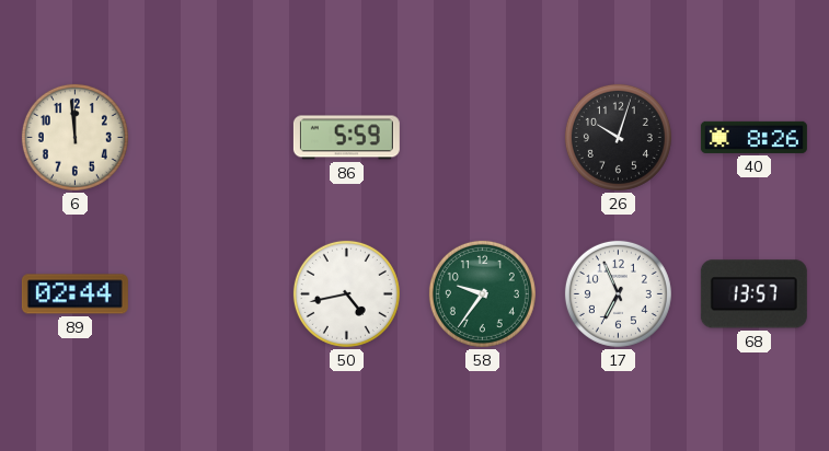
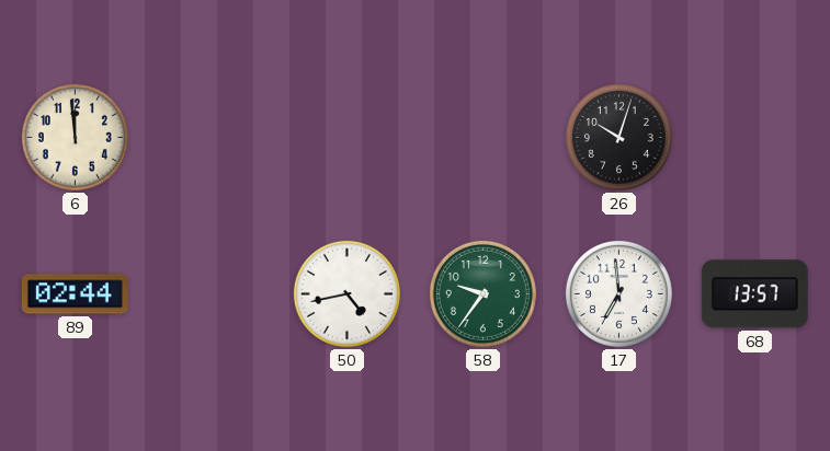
86: 5:59 -> none (346, 138)
40: 8:26 -> none (753, 137)
17: 6:56 -> 6:59 (618, 293)
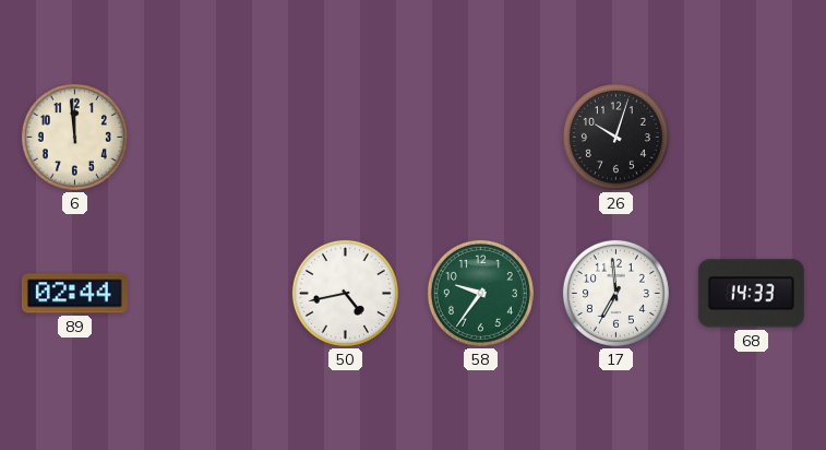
68: 13:57 -> 14:33 (751, 294)
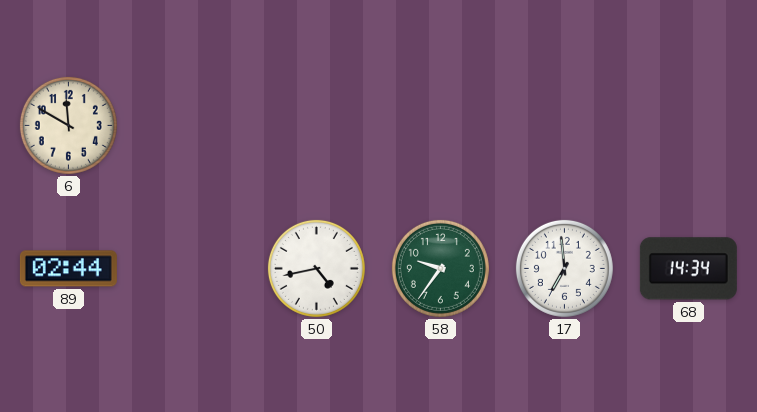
6: 11:59 -> 11:50 (68, 125)
26: 10:03 -> none (615, 137)
68: 14:33 -> 14:34 (688, 269)
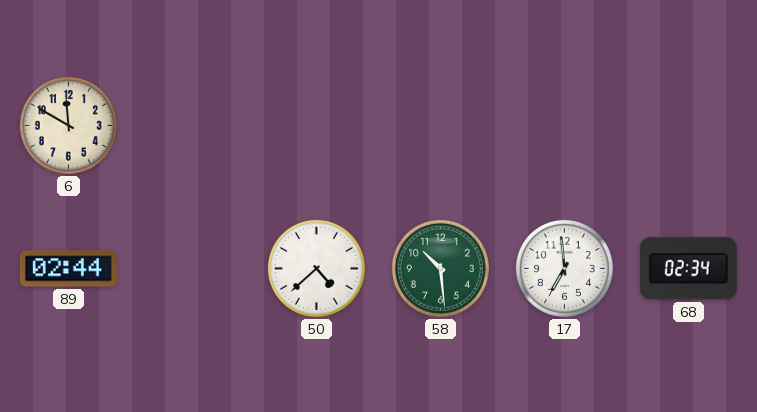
50: 4:43 -> 4:38 (316, 268)
58: 9:36 -> 10:29 (440, 268)
68: 14:34 -> 02:34 (688, 269)
